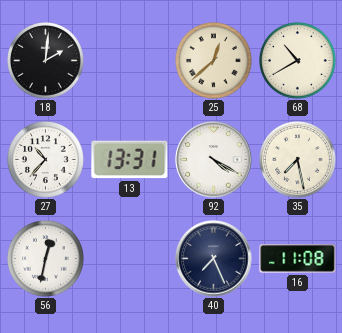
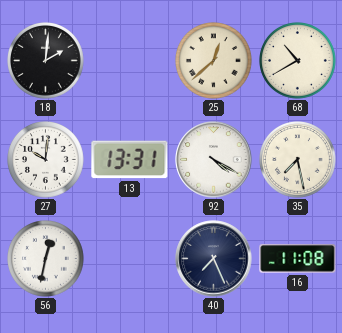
27: 10:37 -> 10:01 (46, 160)
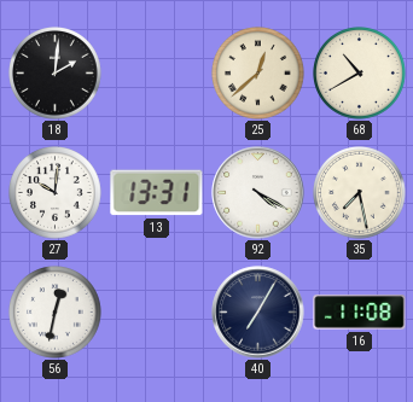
40: 7:26 -> 7:05 (258, 313)
